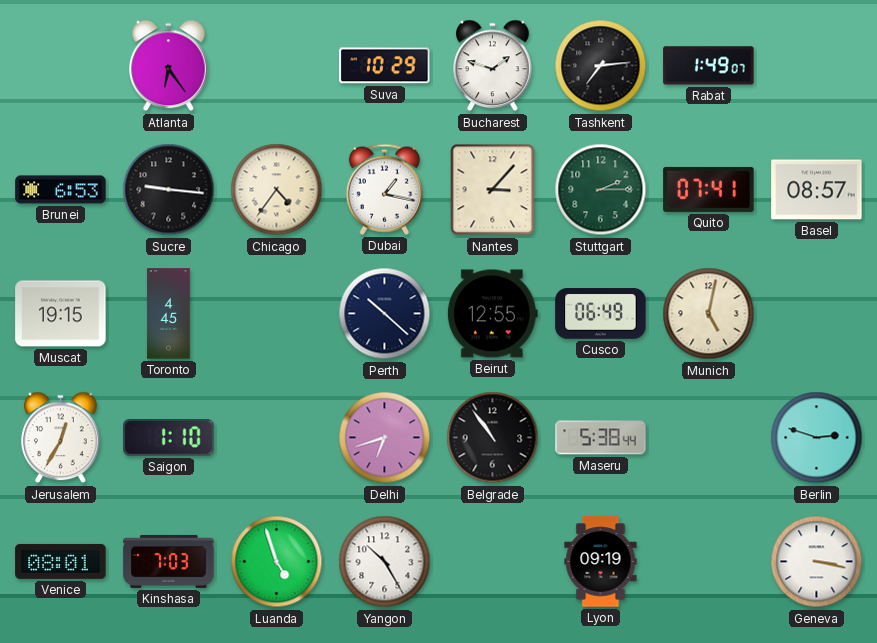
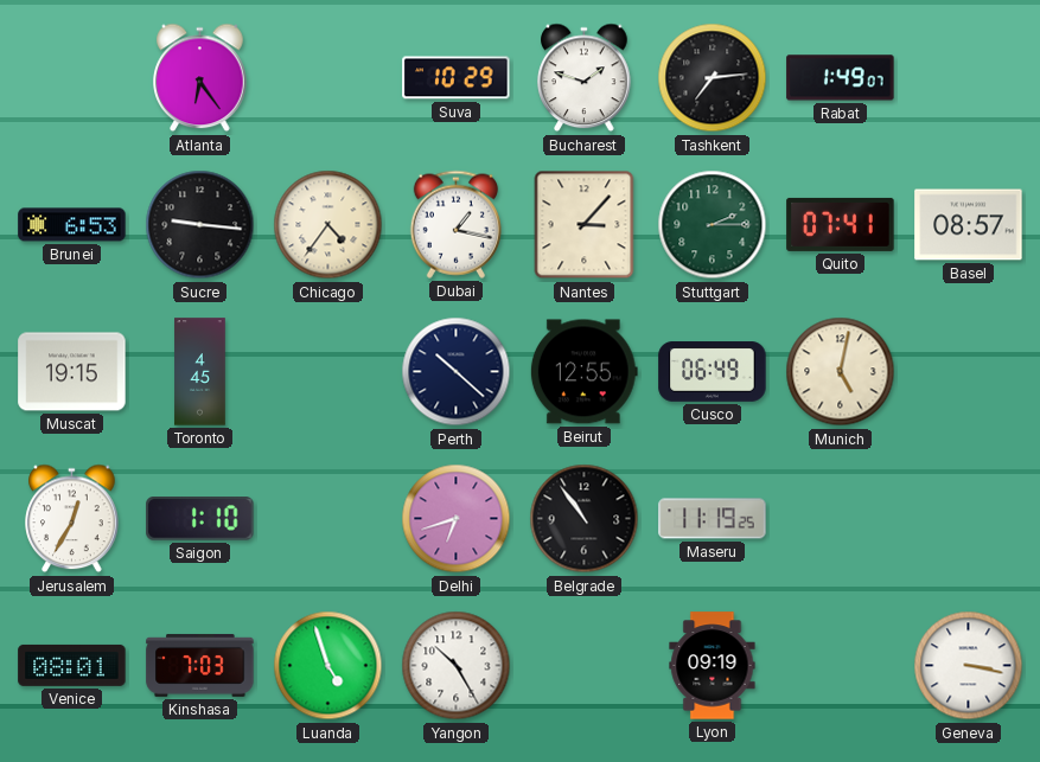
Maseru: 5:38 -> 11:19 (713, 519)
Berlin: 2:48 -> none (817, 438)
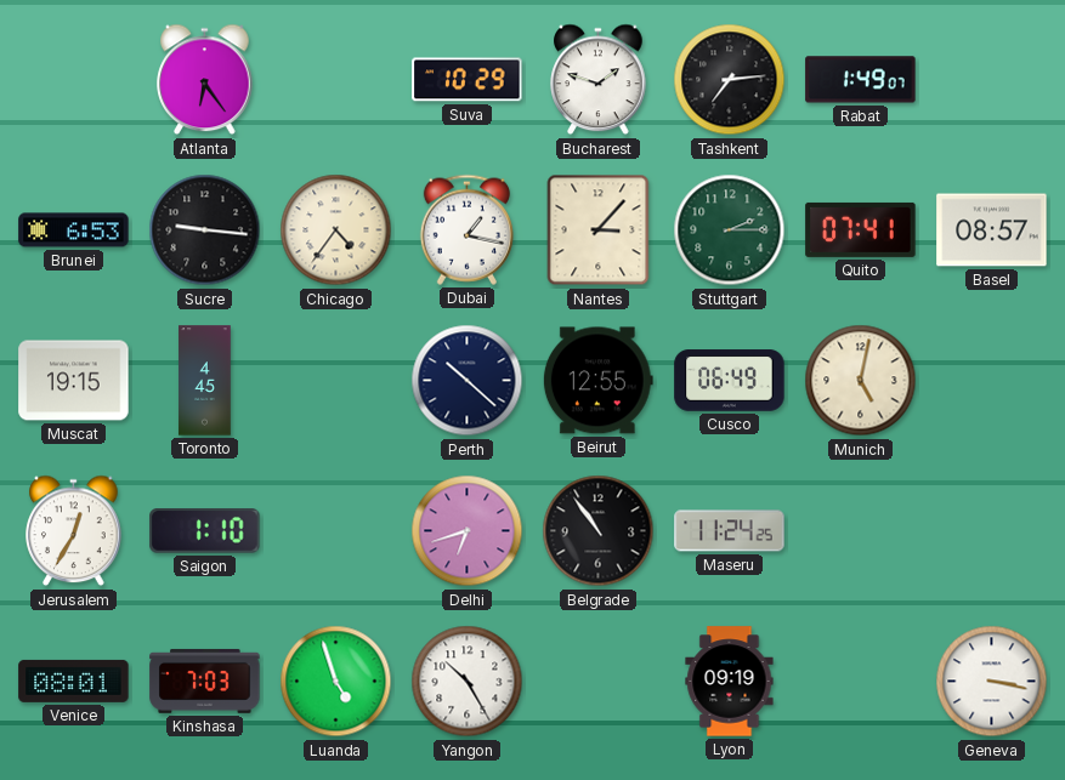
Maseru: 11:19 -> 11:24 (730, 531)
